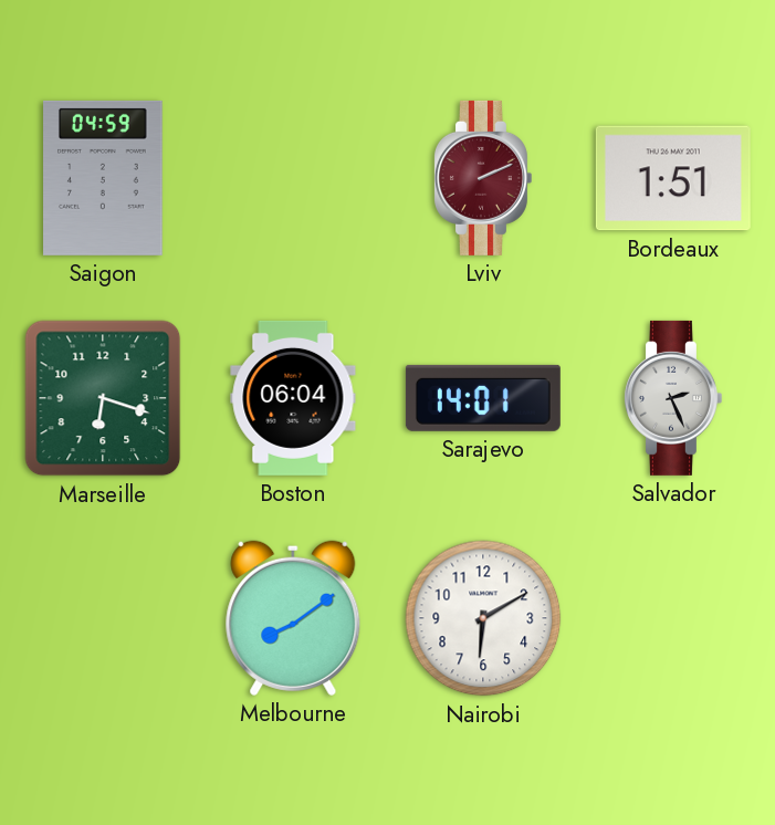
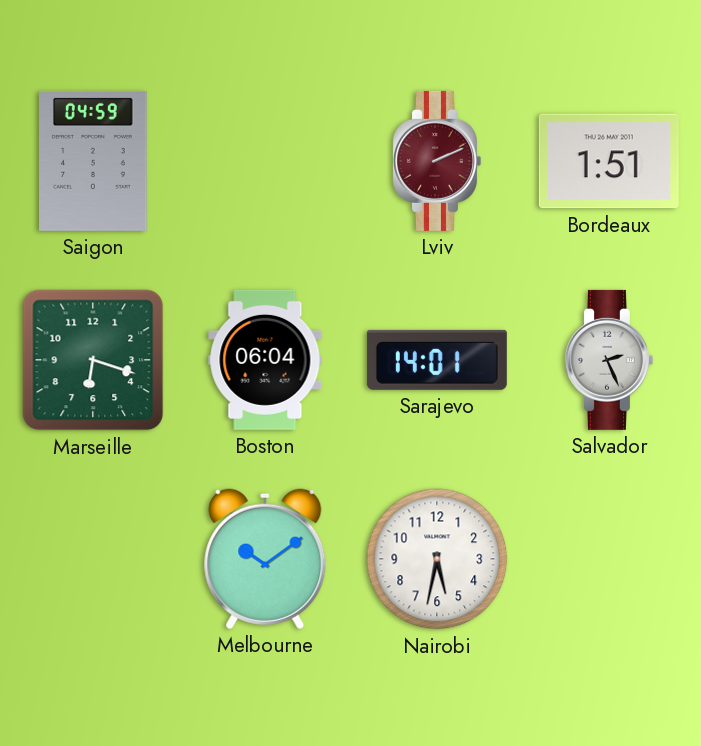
Melbourne: 8:09 -> 10:09 (265, 559)
Nairobi: 6:10 -> 5:32 (437, 559)
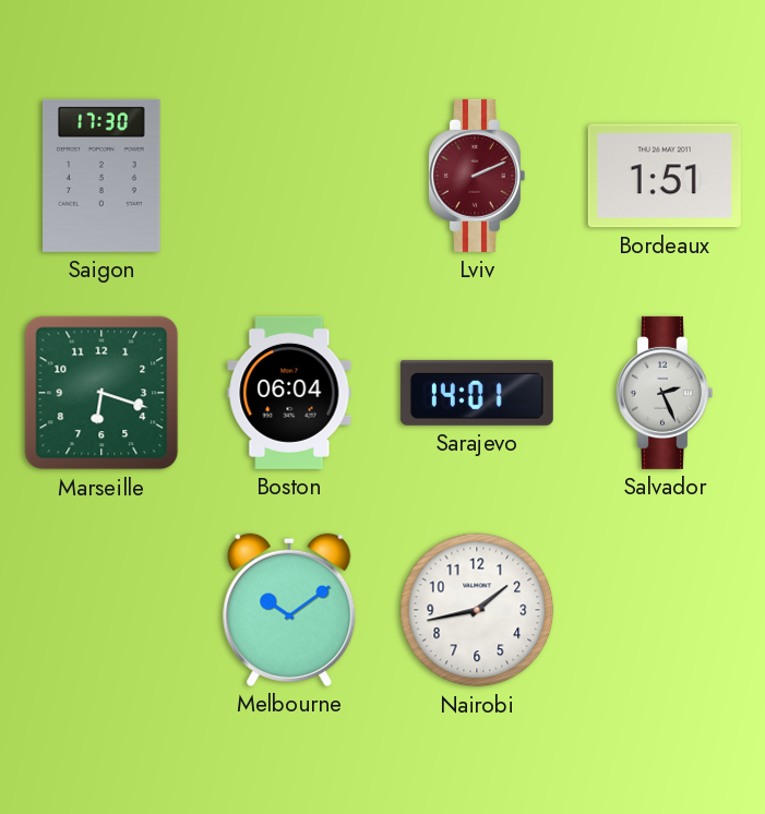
Saigon: 04:59 -> 17:30 (101, 176)
Nairobi: 5:32 -> 1:43 (477, 610)
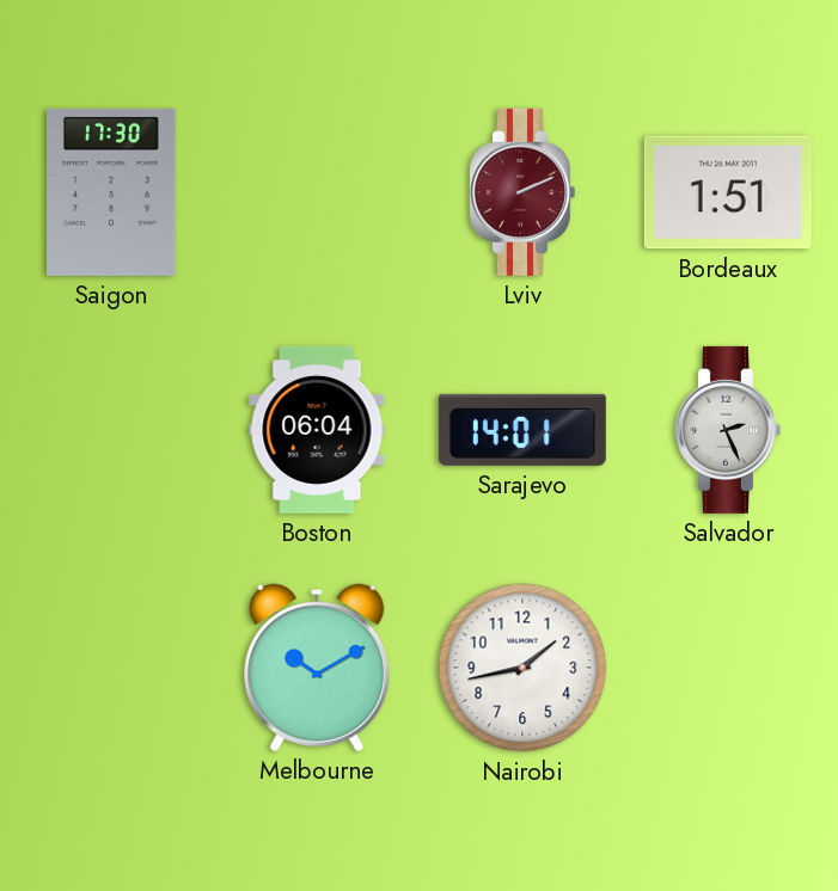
Marseille: 6:18 -> none (101, 393)
Melbourne: 10:09 -> 10:10 (317, 668)
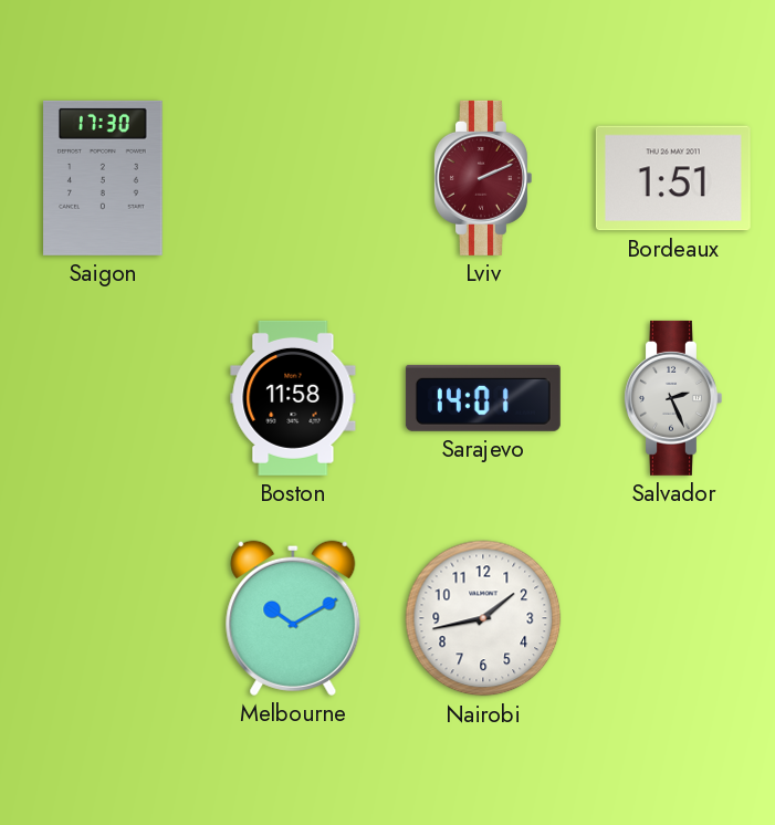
Boston: 06:04 -> 11:58 (293, 398)
